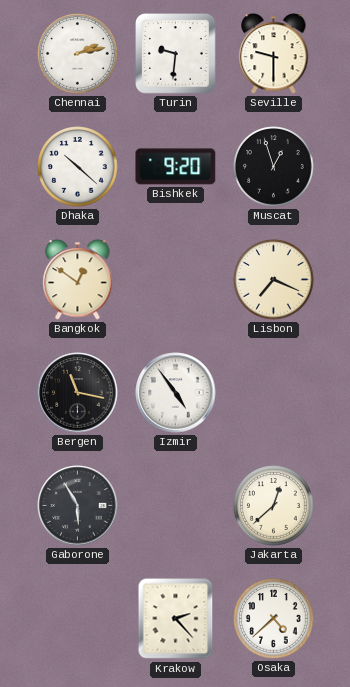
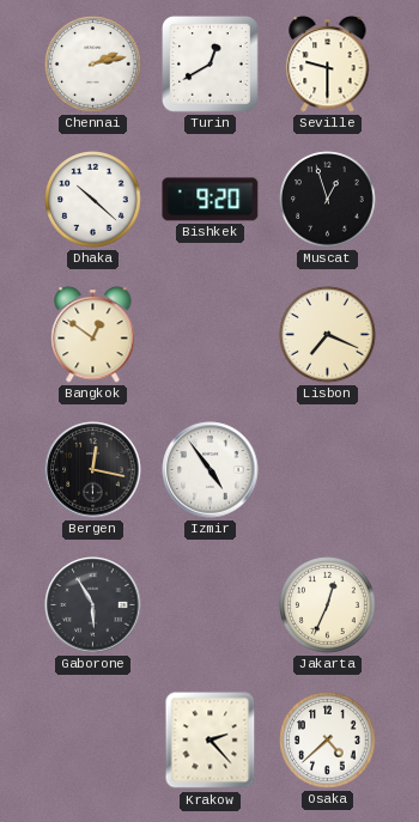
Turin: 9:31 -> 12:40 (211, 65)
Bergen: 11:17 -> 12:17 (93, 470)
Jakarta: 12:38 -> 12:34 (328, 605)
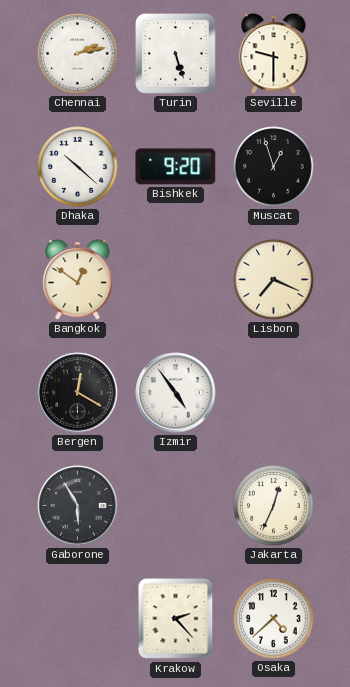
Turin: 12:40 -> 5:27 (176, 54)
Bergen: 12:17 -> 12:20 (78, 393)
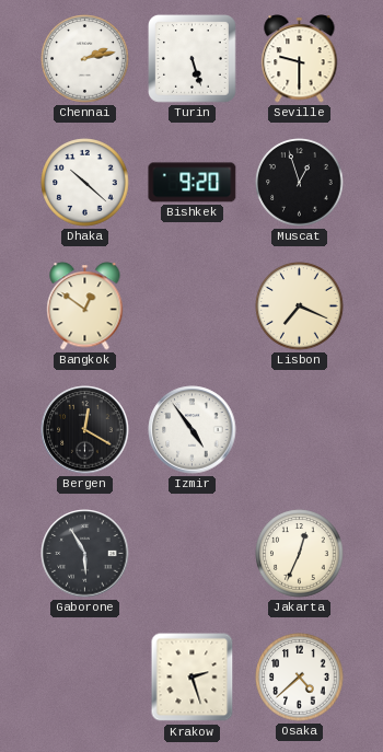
Krakow: 2:23 -> 2:27 (193, 678)
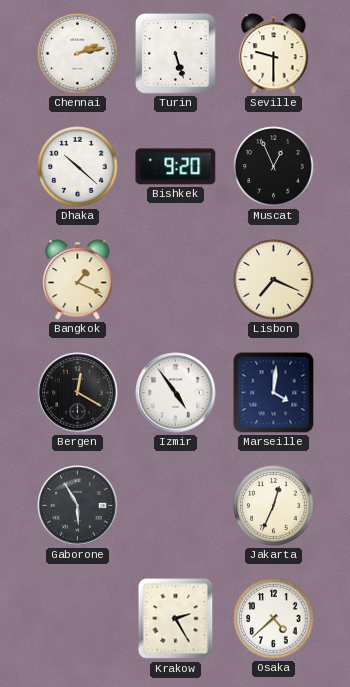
Muscat: 12:57 -> 12:56 (274, 167)
Bangkok: 12:51 -> 1:19 (78, 280)
Marseille: none -> 4:01 (274, 393)
Krakow: 2:27 -> 2:25 (176, 619)
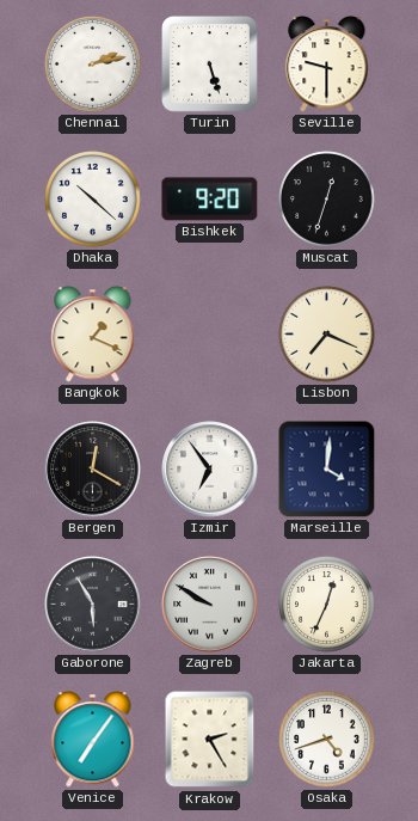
Muscat: 12:56 -> 12:33 (327, 200)
Izmir: 4:54 -> 6:54 (210, 470)
Zagreb: none -> 9:50 (210, 605)
Venice: none -> 7:06 (93, 740)
Osaka: 4:38 -> 4:42 (327, 740)
